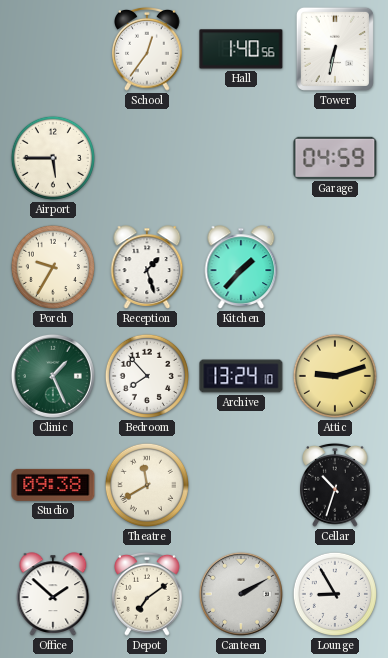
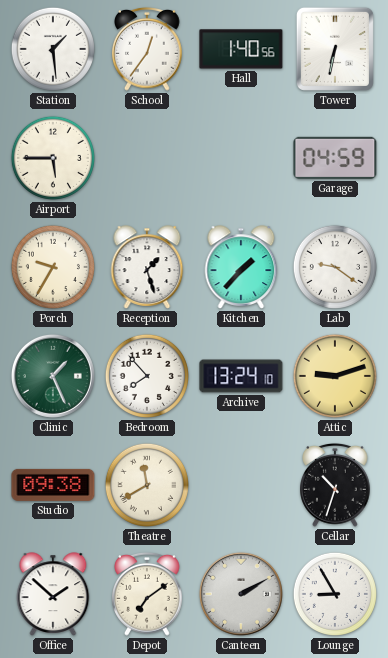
Station: none -> 1:29 (53, 49)
Lab: none -> 9:21 (335, 267)
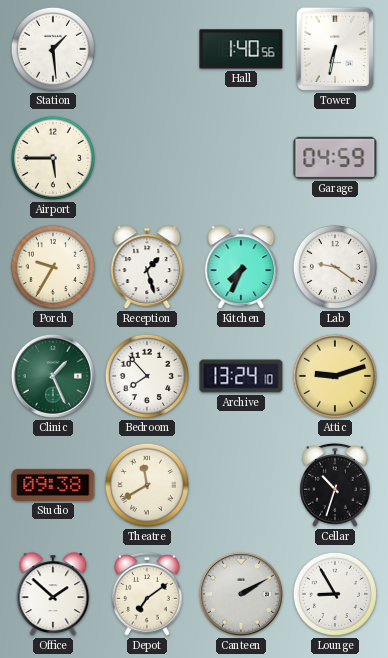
School: 12:36 -> none (147, 49)
Kitchen: 1:37 -> 7:34 (241, 267)
